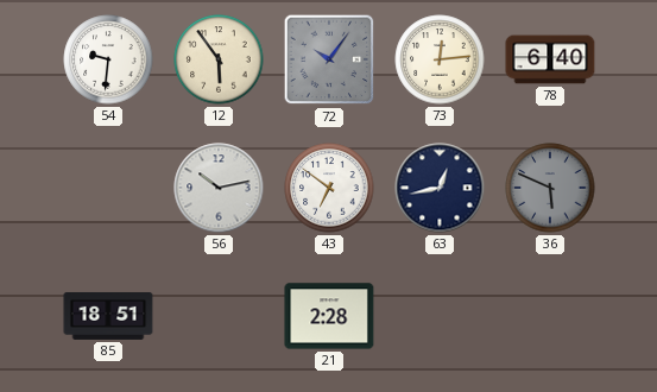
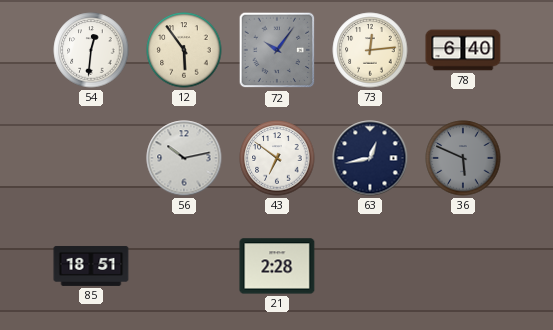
54: 9:31 -> 12:31 (91, 50)
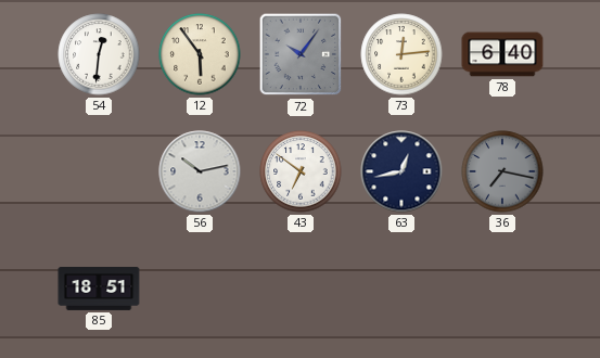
36: 5:49 -> 7:17 (502, 171)
21: 2:28 -> none (277, 266)
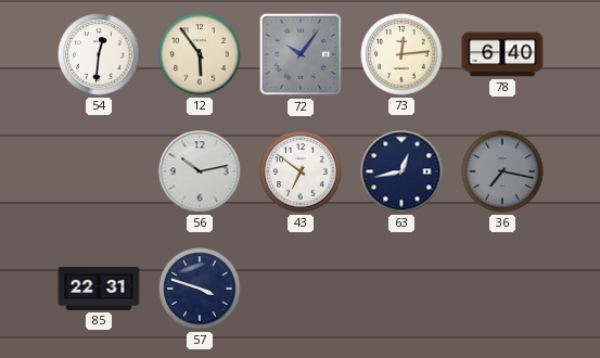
85: 18:51 -> 22:31 (99, 289)
57: none -> 3:48 (200, 289)
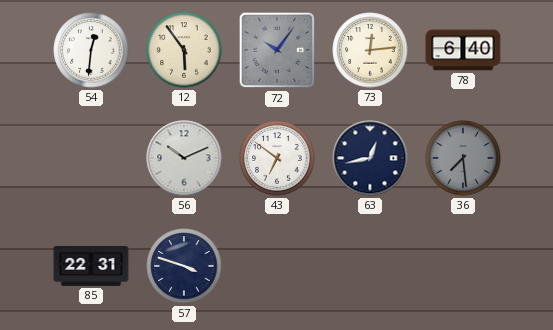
56: 10:13 -> 10:11 (184, 158)
36: 7:17 -> 7:29 (463, 158)
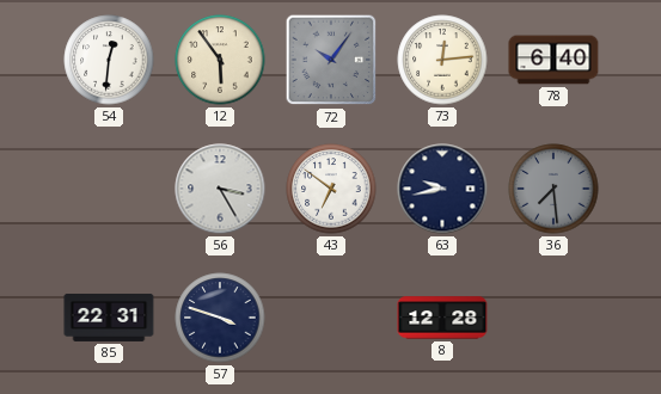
56: 10:11 -> 3:25 (220, 189)
63: 12:43 -> 9:43 (442, 189)
8: none -> 12:28 (442, 318)
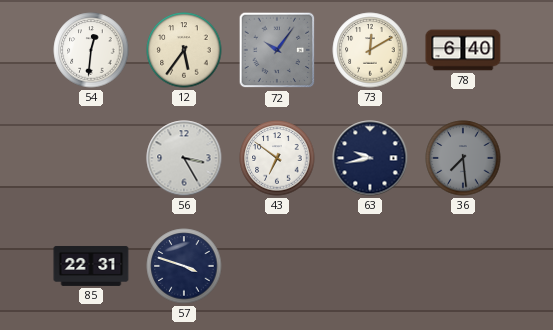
12: 5:54 -> 5:36 (184, 50)
73: 12:14 -> 12:10 (370, 50)
8: 12:28 -> none (442, 318)
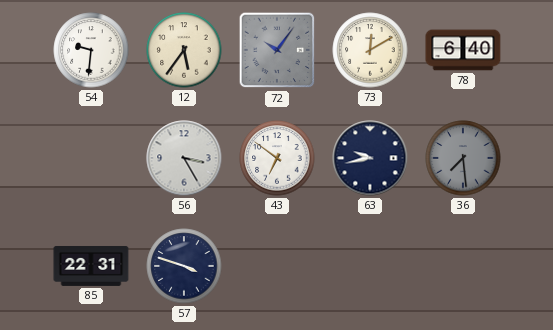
54: 12:31 -> 9:31 (91, 50)
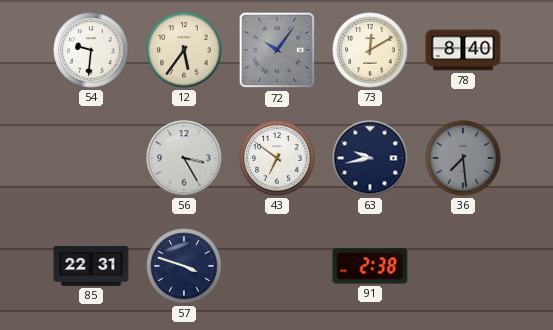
78: 6:40 -> 8:40 (463, 50)
91: none -> 2:38 (370, 266)
